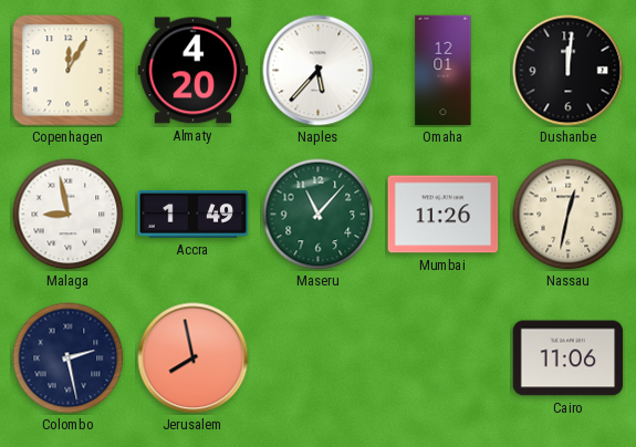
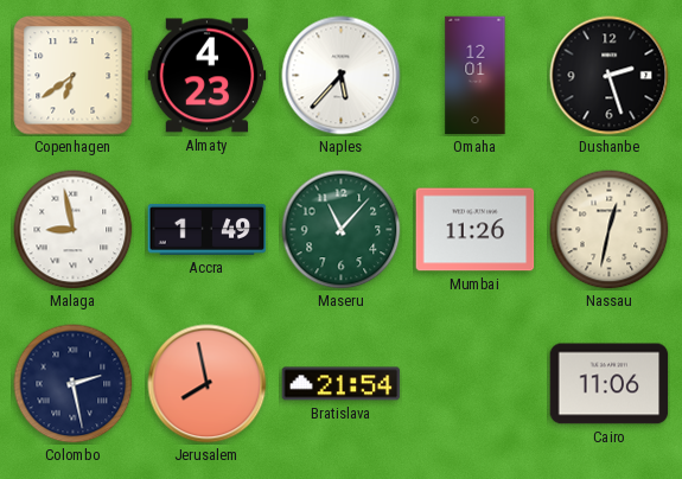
Copenhagen: 12:05 -> 6:39 (74, 76)
Almaty: 4:20 -> 4:23 (208, 76)
Dushanbe: 12:01 -> 2:27 (610, 76)
Bratislava: none -> 21:54 (342, 384)
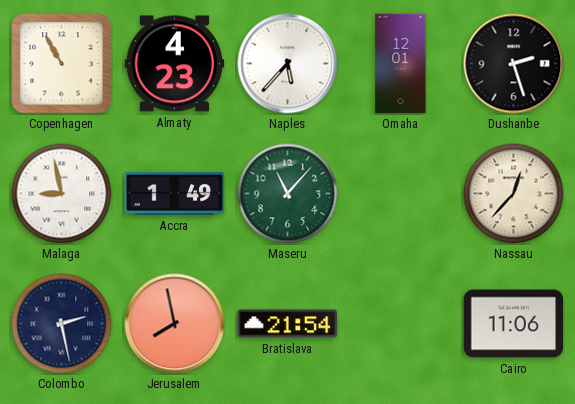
Copenhagen: 6:39 -> 10:55 (62, 64)
Mumbai: 11:26 -> none (476, 230)
Nassau: 12:32 -> 12:37 (514, 194)
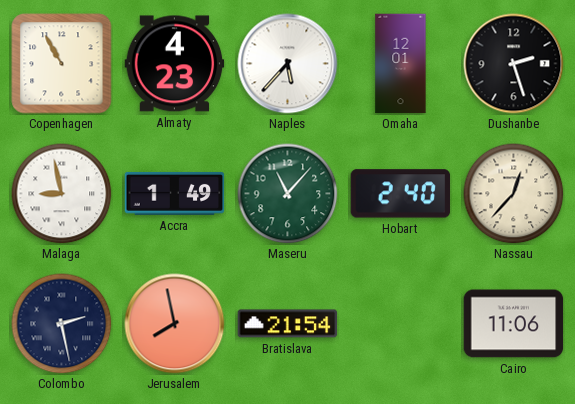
Hobart: none -> 2:40 (401, 194)
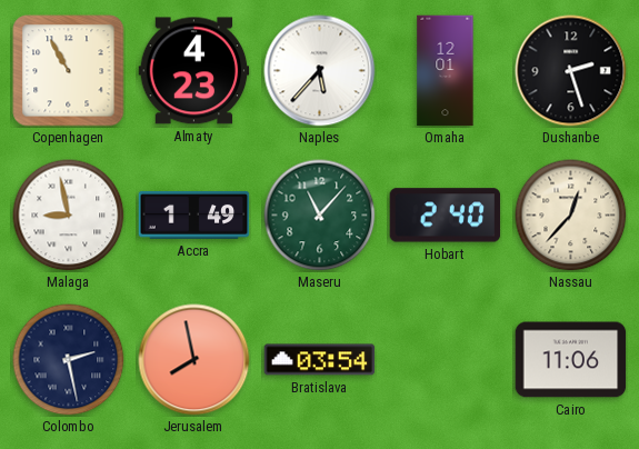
Bratislava: 21:54 -> 03:54 (320, 360)
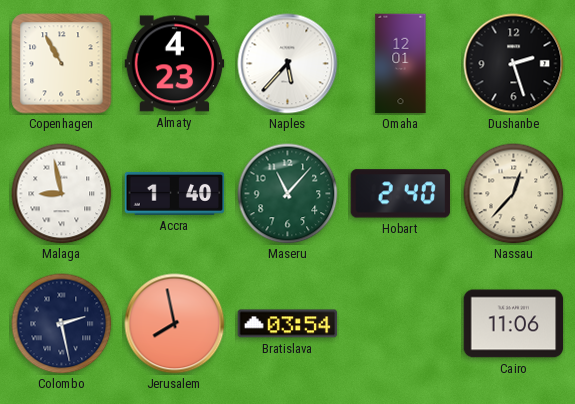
Accra: 1:49 -> 1:40 (175, 193)
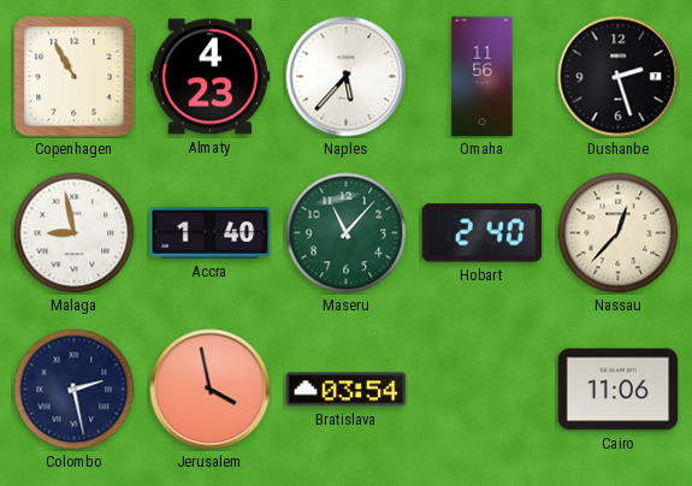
Omaha: 12:01 -> 11:56 (483, 77)
Jerusalem: 7:58 -> 3:58 (211, 390)
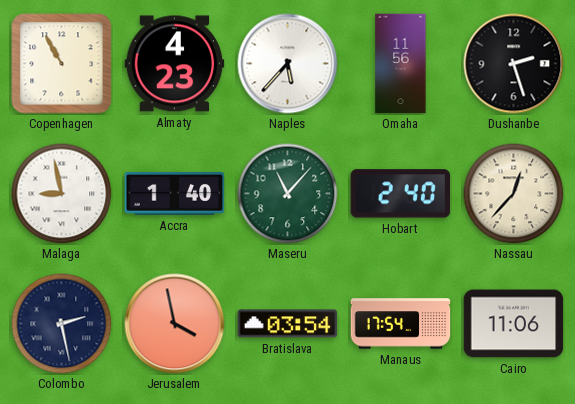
Manaus: none -> 17:54 (401, 324)
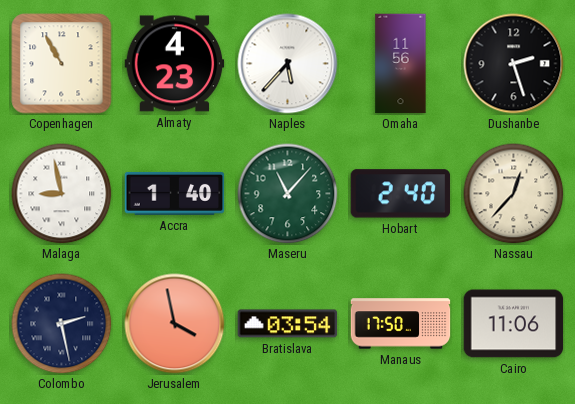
Manaus: 17:54 -> 17:50 (401, 324)
